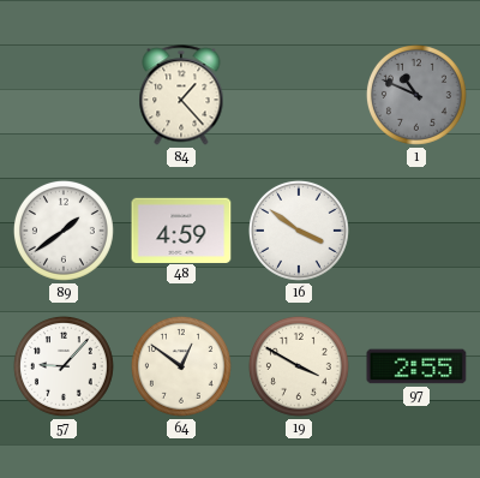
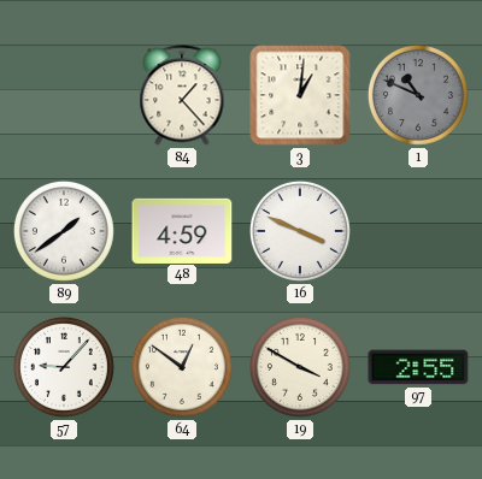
3: none -> 1:01 (300, 95)
16: 3:51 -> 3:49 (300, 231)
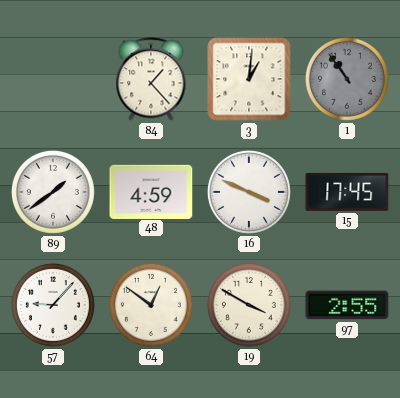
1: 10:49 -> 10:54 (347, 79)
15: none -> 17:45 (347, 192)
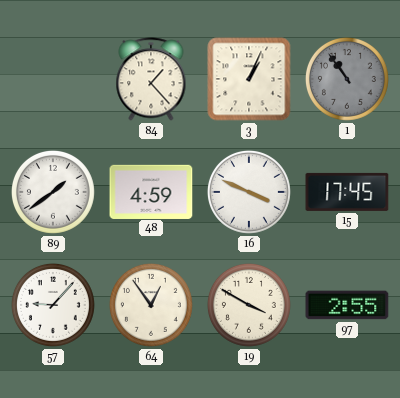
3: 1:01 -> 1:04 (249, 79)
64: 12:51 -> 12:54 (151, 305)
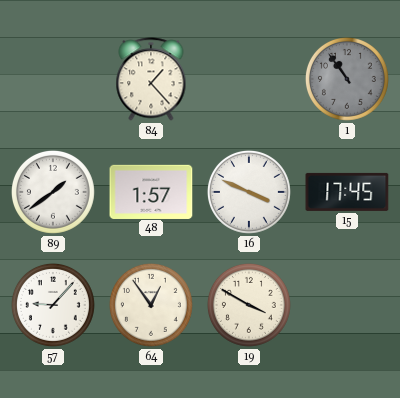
3: 1:04 -> none (249, 79)
48: 4:59 -> 1:57 (151, 191)
97: 2:55 -> none (347, 305)
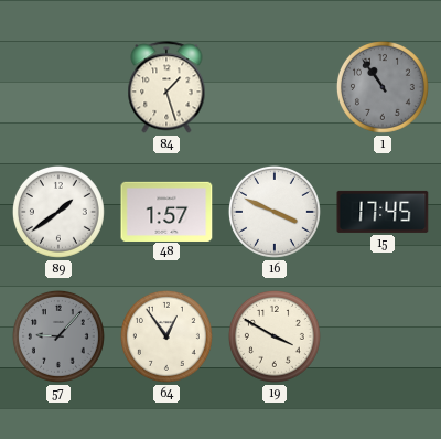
84: 1:23 -> 1:27 (166, 87)
57 dial: white -> grey (58, 336)
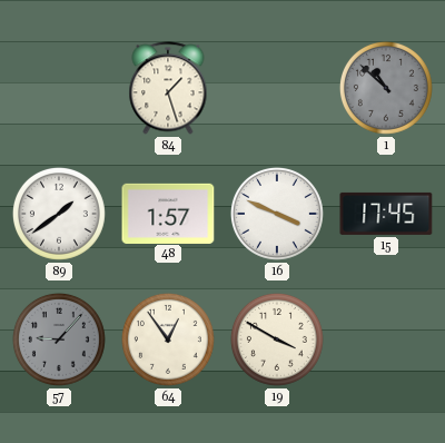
1: 10:54 -> 10:52 (386, 88)
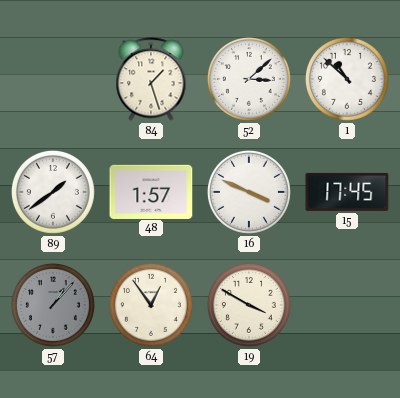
52: none -> 3:08 (249, 79)
1 dial: grey -> white (347, 79)
57: 9:07 -> 1:07 (53, 305)
